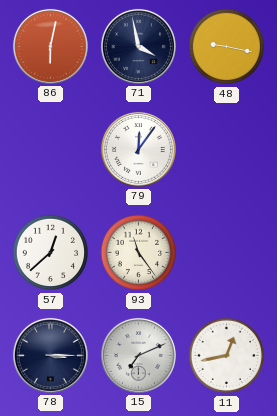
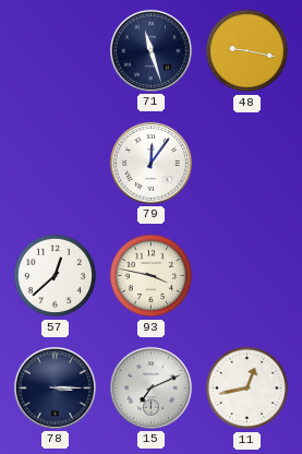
86: 6:02 -> none (50, 46)
71: 3:58 -> 11:27 (150, 50)
93: 11:24 -> 3:47 (152, 276)
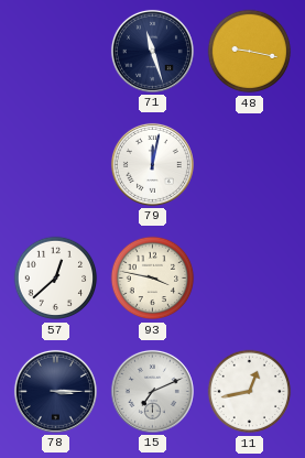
79: 12:06 -> 12:02 (152, 164)
